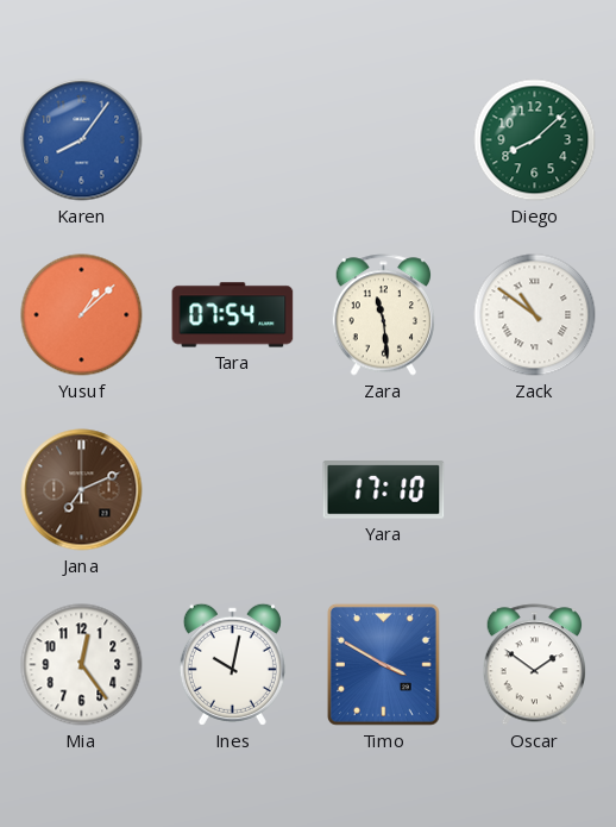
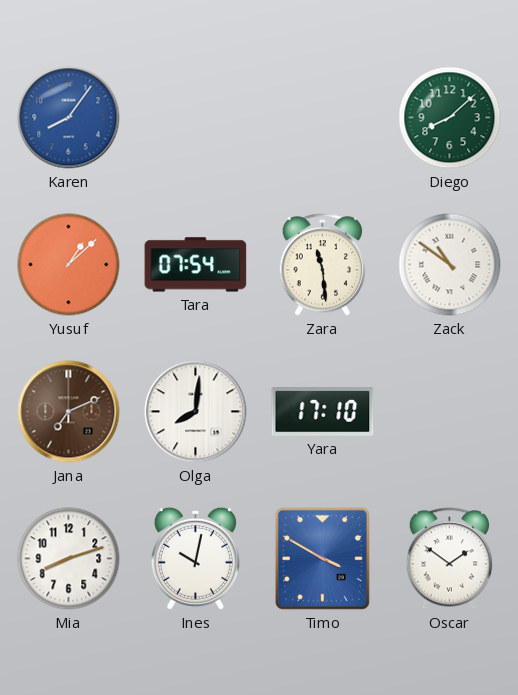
Olga: none -> 8:01 (196, 412)
Mia: 12:24 -> 8:12 (69, 559)
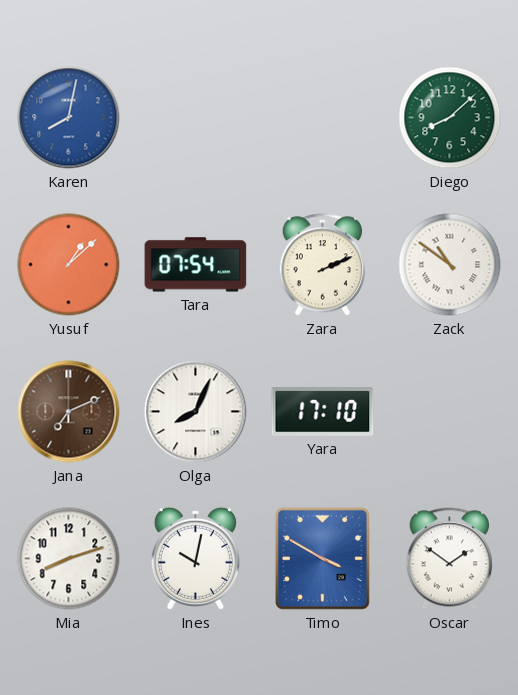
Karen: 8:06 -> 8:02 (69, 118)
Zara: 11:29 -> 2:11 (323, 265)
Olga: 8:01 -> 8:04 (196, 412)
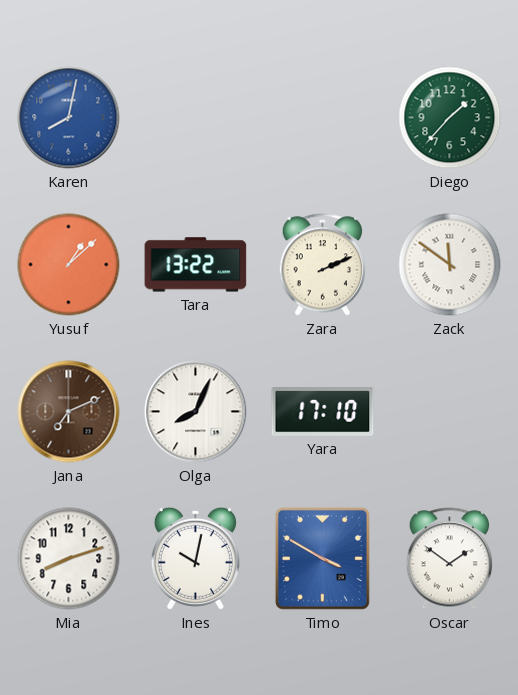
Diego: 8:08 -> 1:37 (450, 118)
Tara: 07:54 -> 13:22 (196, 265)
Zack: 10:51 -> 11:51 (450, 265)
